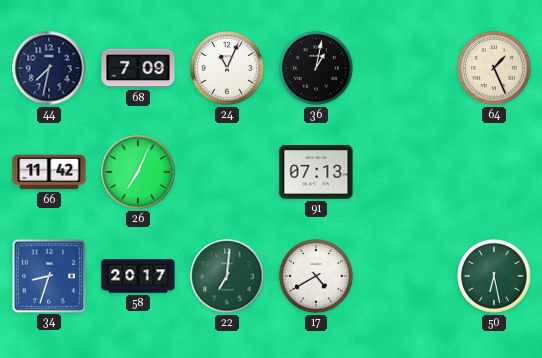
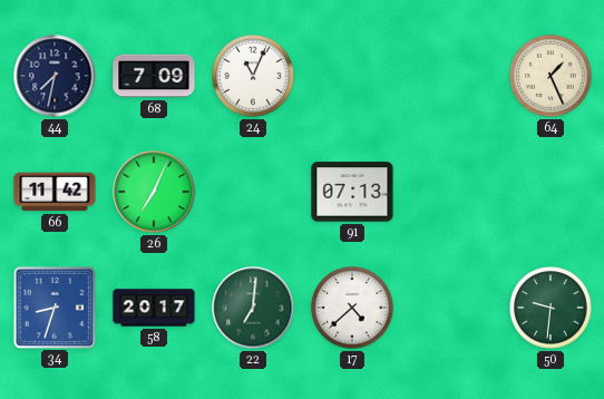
36: 1:02 -> none (316, 68)
17: 4:40 -> 4:38 (352, 308)
50: 6:28 -> 9:31 (551, 308)
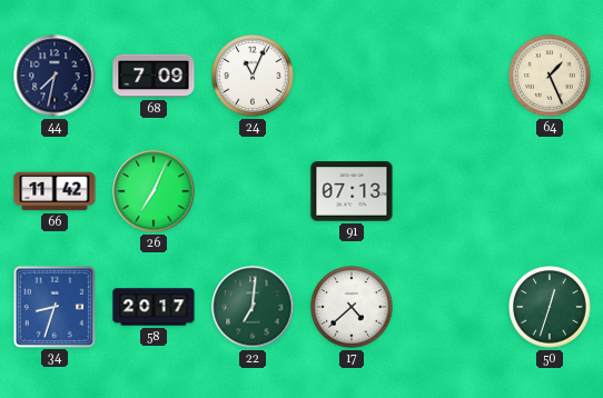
50: 9:31 -> 12:33 (550, 307)
